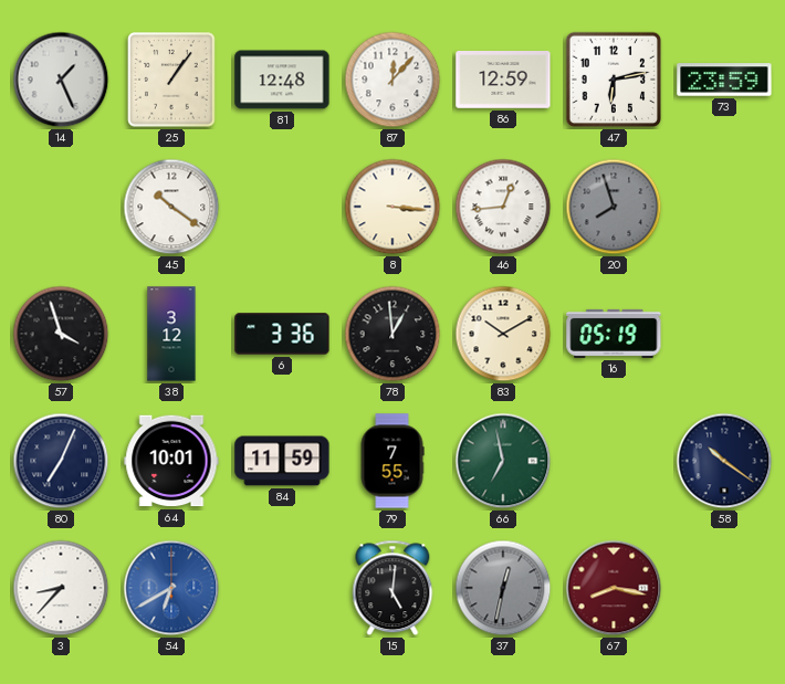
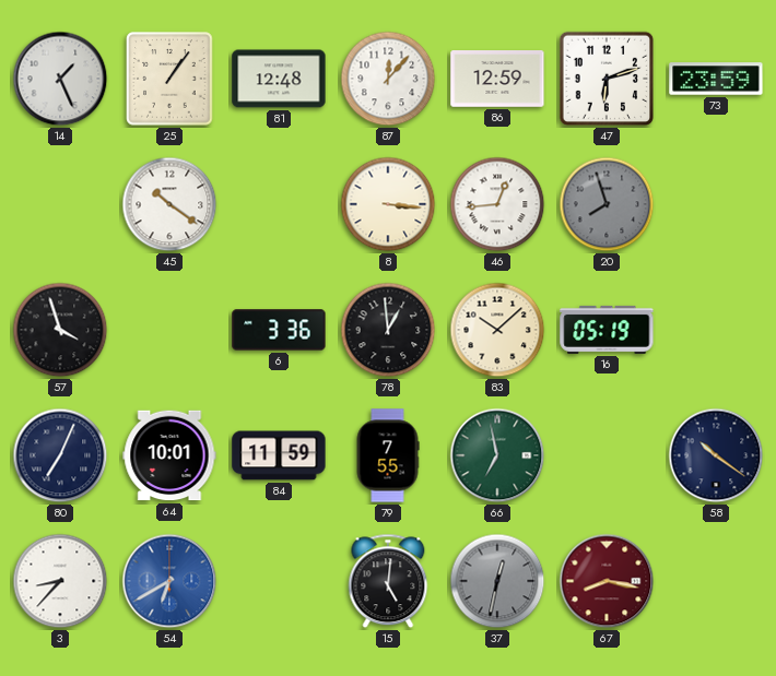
47: 6:13 -> 6:12 (607, 79)
38: 3:12 -> none (171, 334)
83: 10:10 -> 10:08 (497, 330)
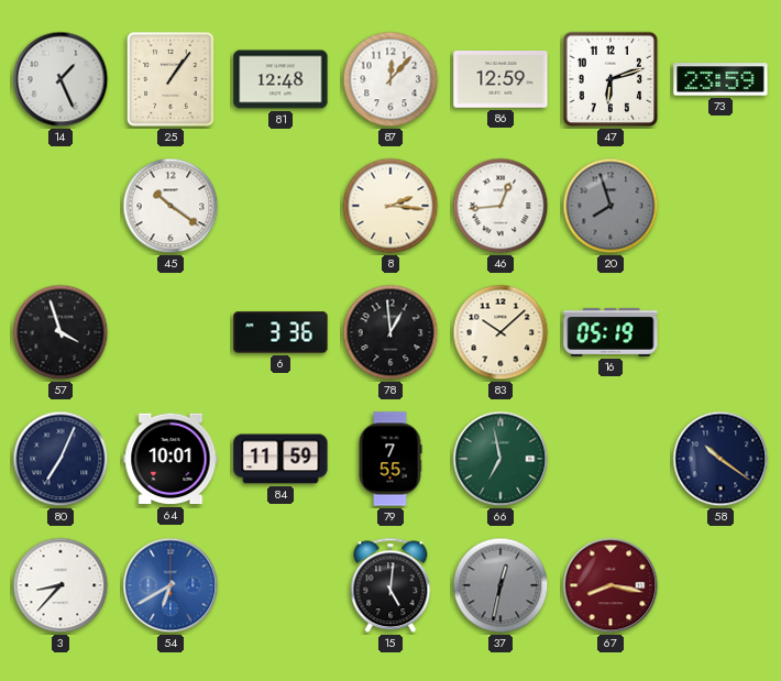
8: 3:16 -> 2:16 (391, 206)
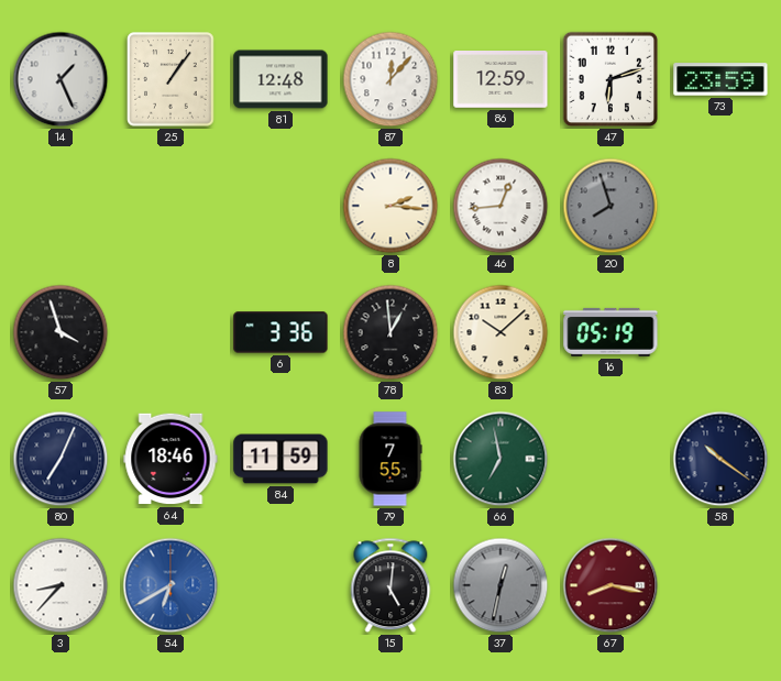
45: 10:21 -> none (170, 206)
64: 10:01 -> 18:46 (170, 459)
